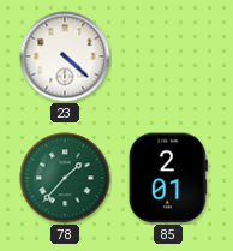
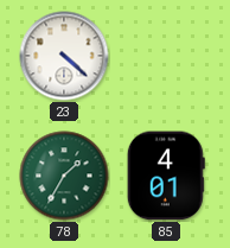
78: 1:37 -> 1:35 (64, 176)
85: 2:01 -> 4:01 (166, 176)
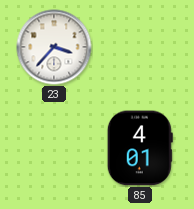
23: 4:22 -> 3:37 (54, 47)
78: 1:35 -> none (64, 176)
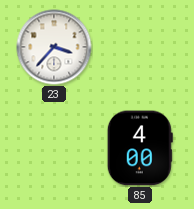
85: 4:01 -> 4:00 (140, 148)
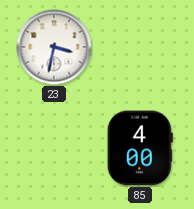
23: 3:37 -> 3:32 (54, 47)
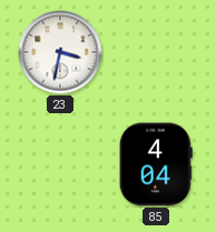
85: 4:00 -> 4:04 (156, 164)
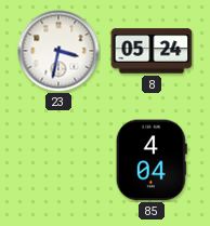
8: none -> 05:24 (152, 51)
